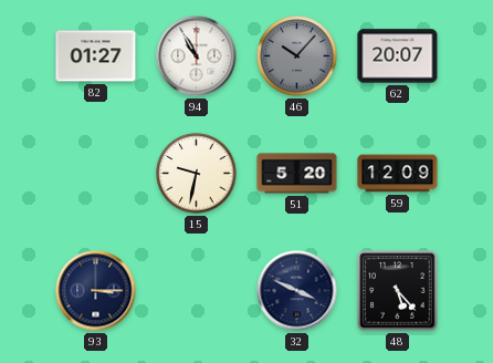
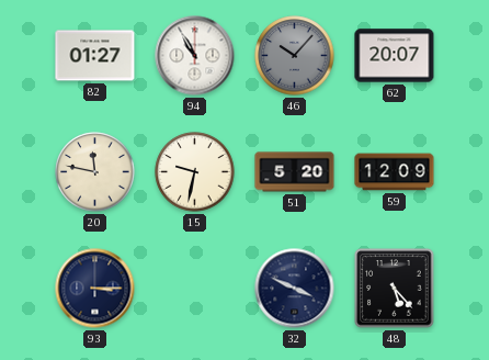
20: none -> 11:47 (95, 172)
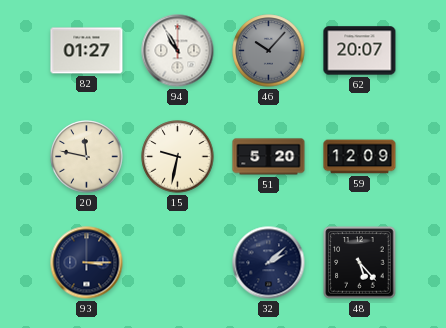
32: 3:49 -> 2:08 (269, 263)
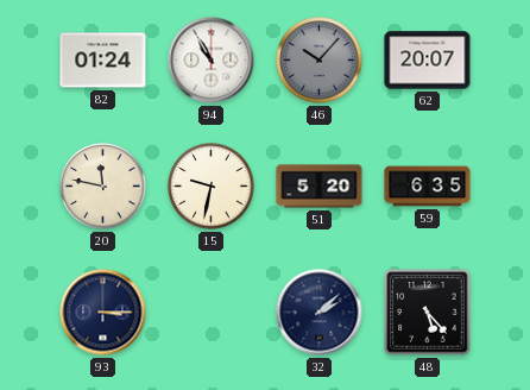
82: 01:27 -> 01:24 (103, 61)
59: 12:09 -> 6:35 (428, 187)
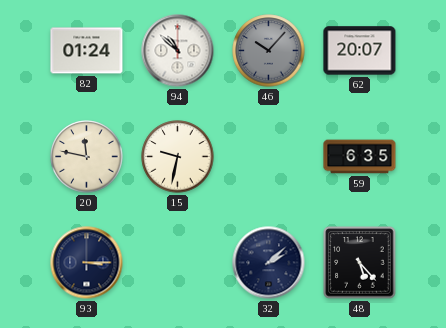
94: 10:55 -> 10:52 (178, 51)
51: 5:20 -> none (320, 187)
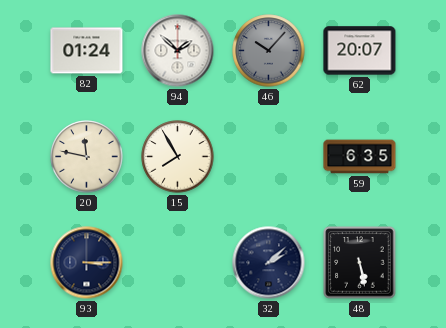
94: 10:52 -> 1:52 (178, 51)
15: 9:32 -> 7:55 (178, 157)
48: 5:23 -> 5:28 (360, 263)
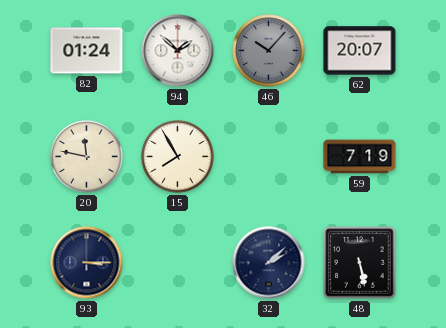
59: 6:35 -> 7:19 (360, 157)
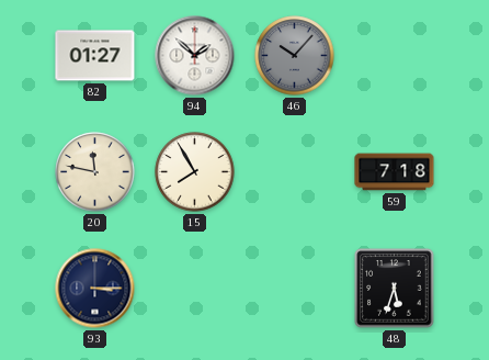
82: 01:24 -> 01:27 (95, 56)
62: 20:07 -> none (360, 51)
59: 7:19 -> 7:18 (395, 172)
32: 2:08 -> none (269, 263)
48: 5:28 -> 5:33 (395, 289)
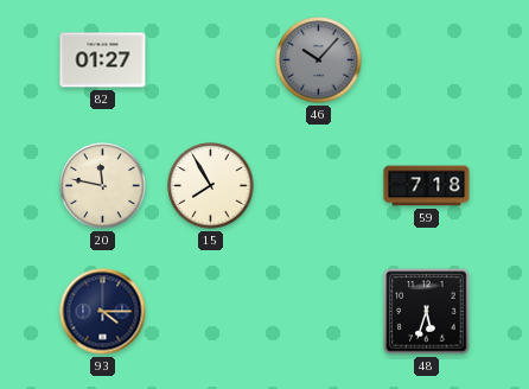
94: 1:52 -> none (195, 56)
93: 3:15 -> 4:15 (103, 312)
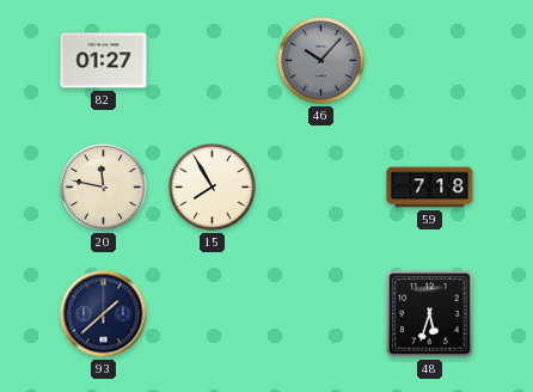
93: 4:15 -> 1:38 (104, 314)
